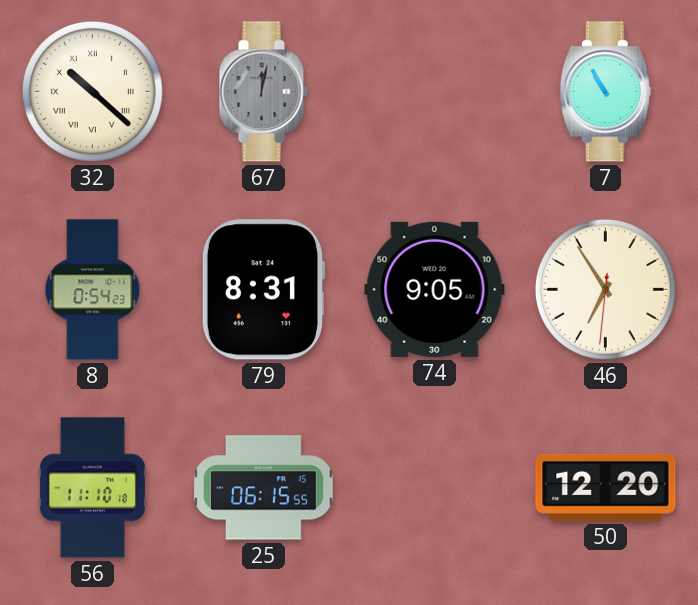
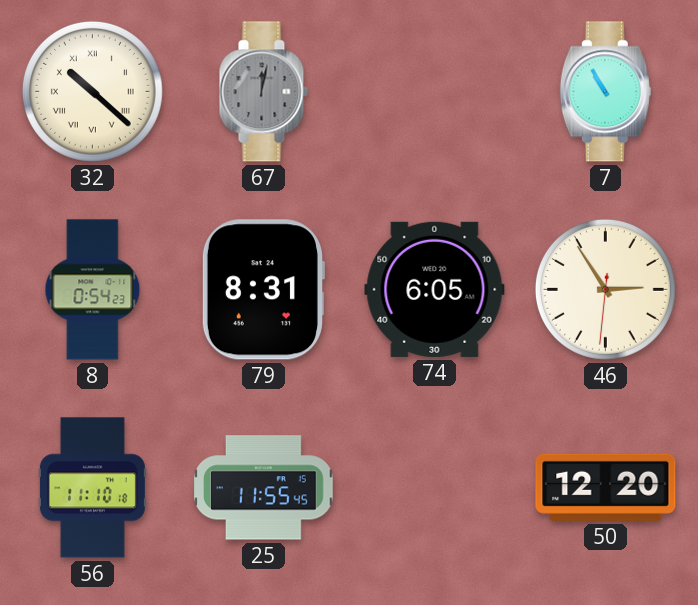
74: 9:05 -> 6:05 (435, 289)
46: 6:54 -> 2:54 (605, 289)
25: 06:15 -> 11:55 (264, 488)
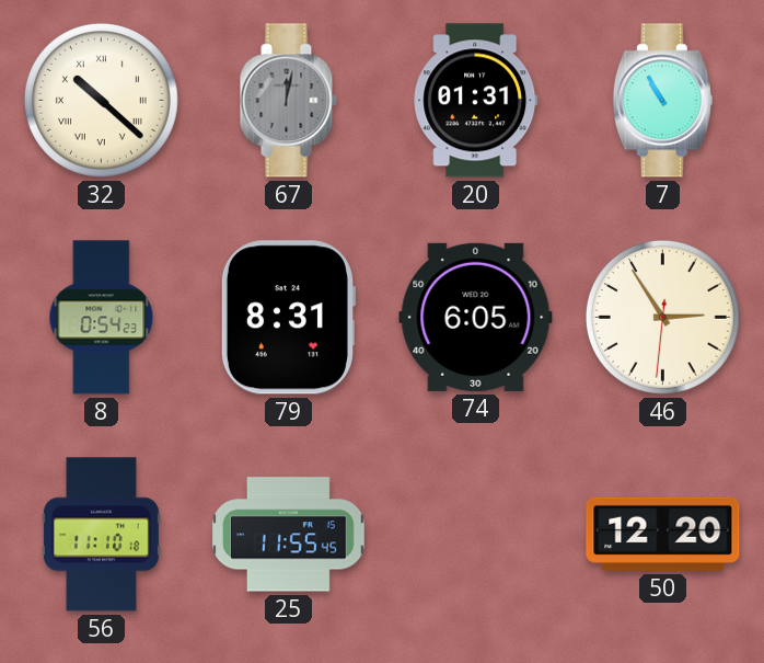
20: none -> 01:31 (476, 101)
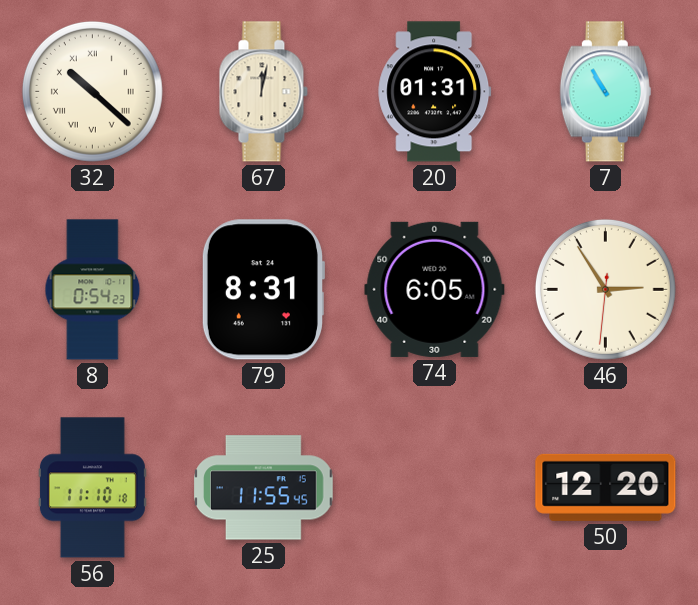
67 dial: grey -> cream (263, 92)
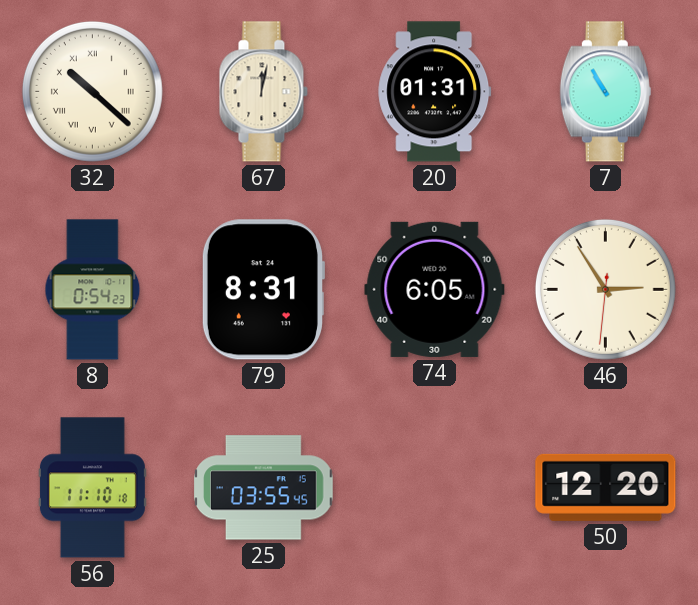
25: 11:55 -> 03:55 (264, 488)
